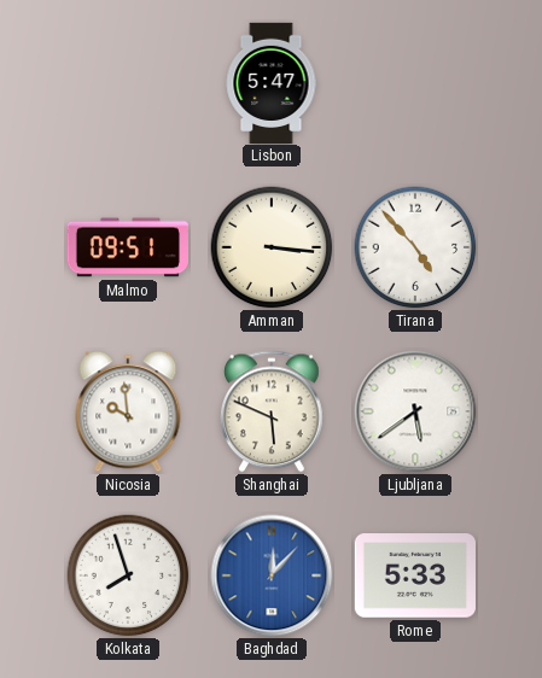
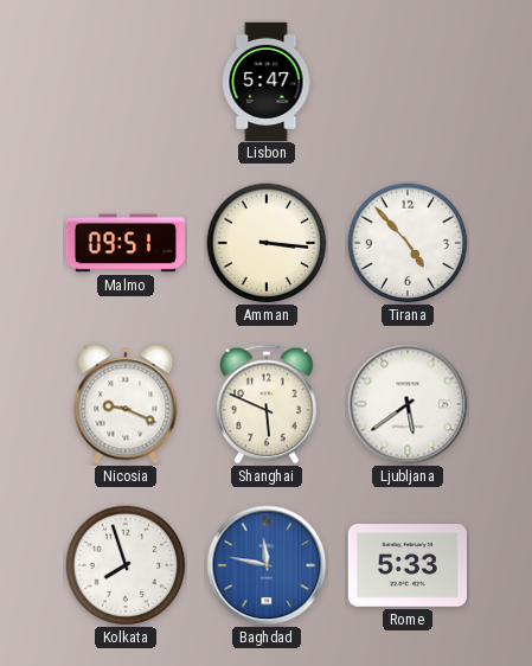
Nicosia: 9:59 -> 9:19 (126, 404)
Baghdad: 12:07 -> 11:47 (267, 565)
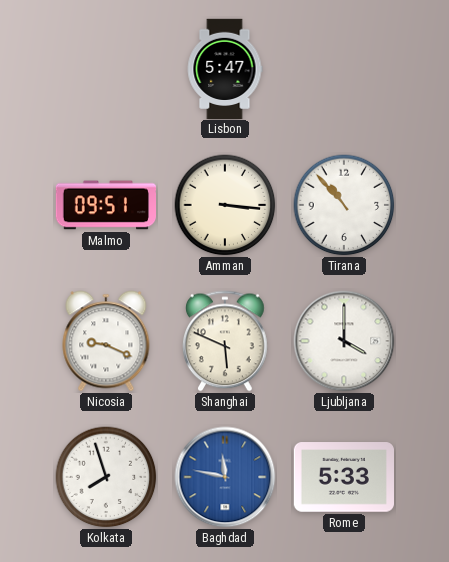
Tirana: 4:53 -> 10:53 (344, 205)
Ljubljana: 5:39 -> 4:00 (344, 341)
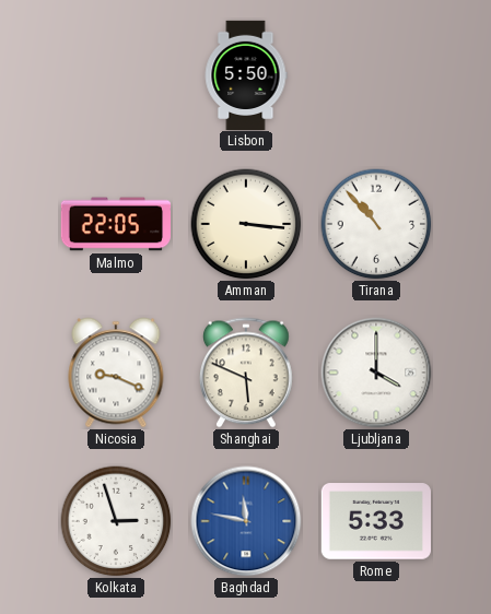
Lisbon: 5:47 -> 5:50 (246, 74)
Malmo: 09:51 -> 22:05 (115, 224)
Kolkata: 7:57 -> 2:57 (116, 521)
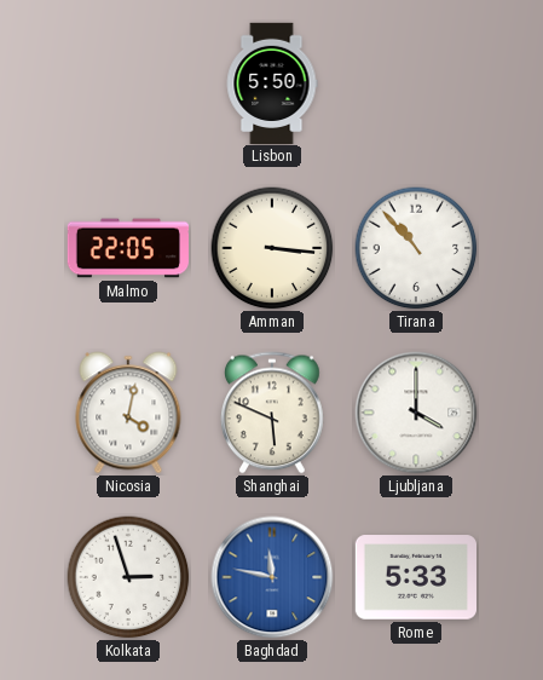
Nicosia: 9:19 -> 4:02 (128, 413)
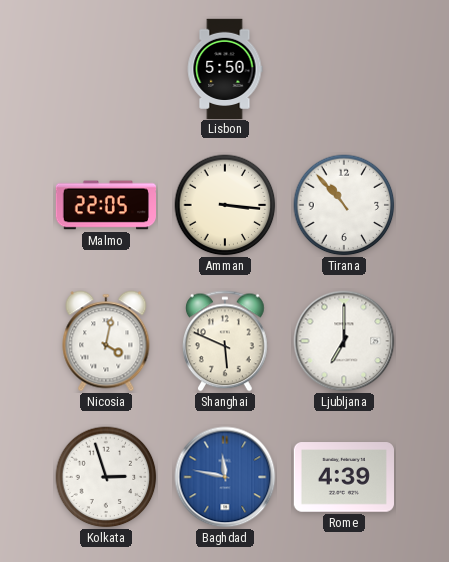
Ljubljana: 4:00 -> 7:00 (344, 341)
Rome: 5:33 -> 4:39 (343, 477)
